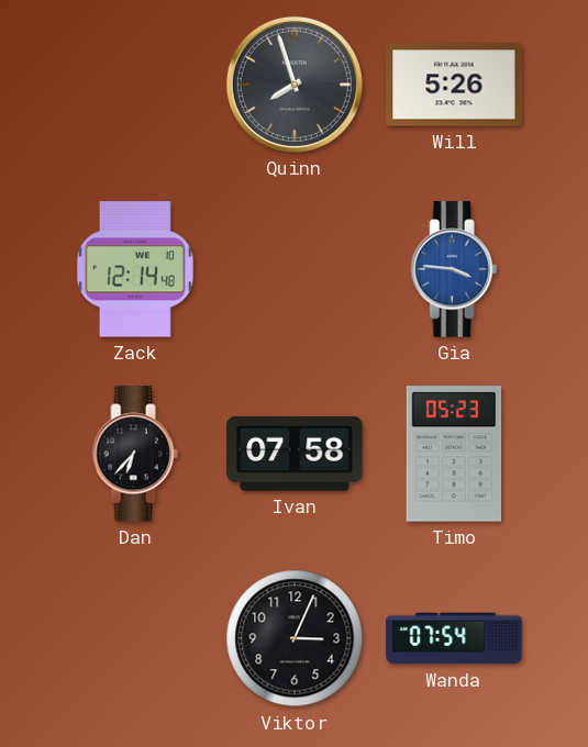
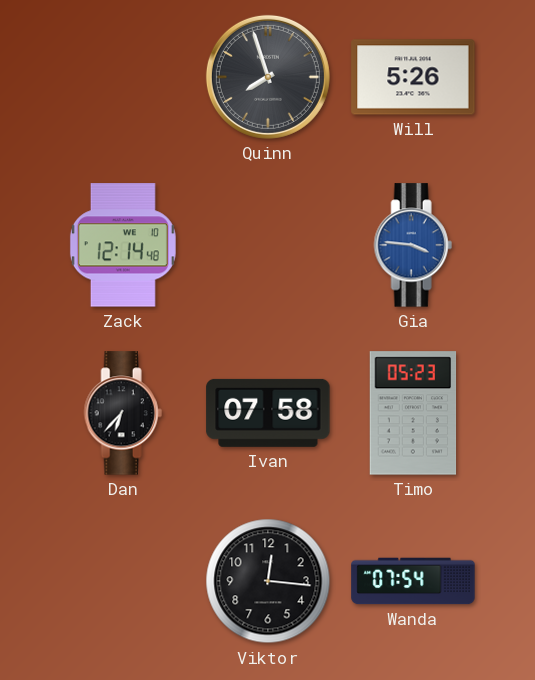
Viktor: 3:04 -> 12:16 (268, 581)
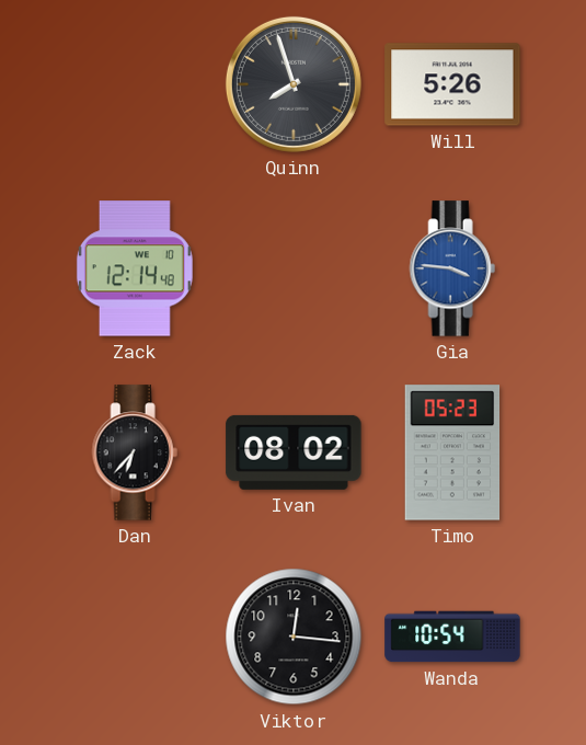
Ivan: 07:58 -> 08:02 (294, 452)
Wanda: 07:54 -> 10:54 (452, 637)
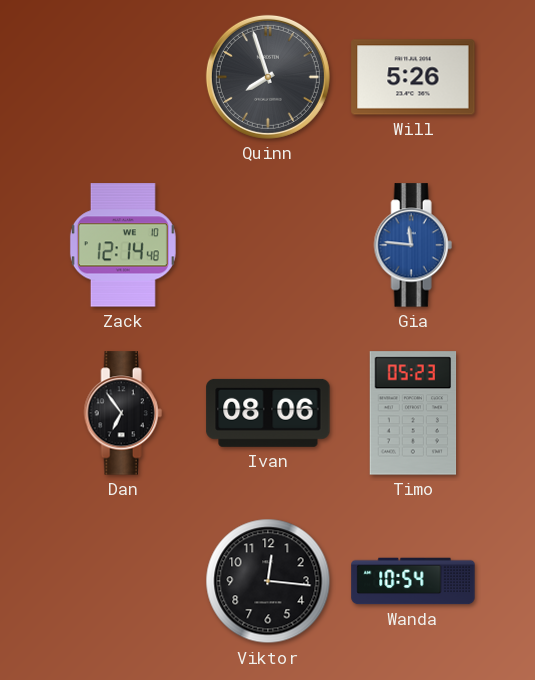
Gia: 3:46 -> 11:46 (413, 245)
Dan: 6:37 -> 6:54 (123, 413)
Ivan: 08:02 -> 08:06 (268, 413)
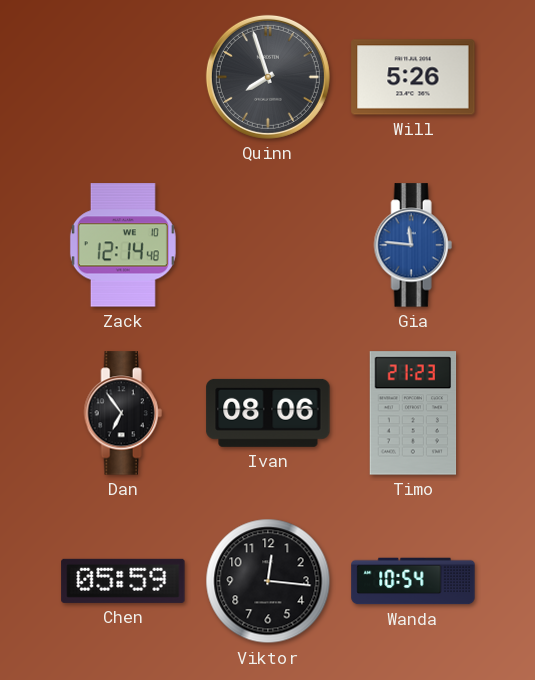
Timo: 05:23 -> 21:23 (413, 413)
Chen: none -> 05:59 (123, 581)
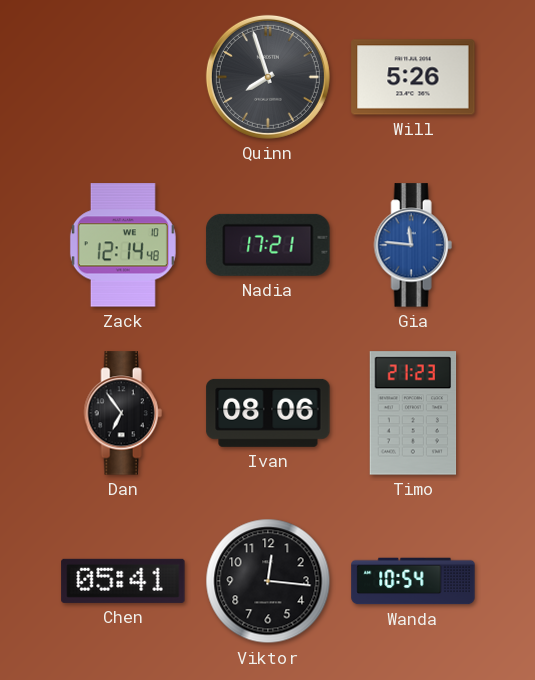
Nadia: none -> 17:21 (268, 245)
Chen: 05:59 -> 05:41 (123, 581)
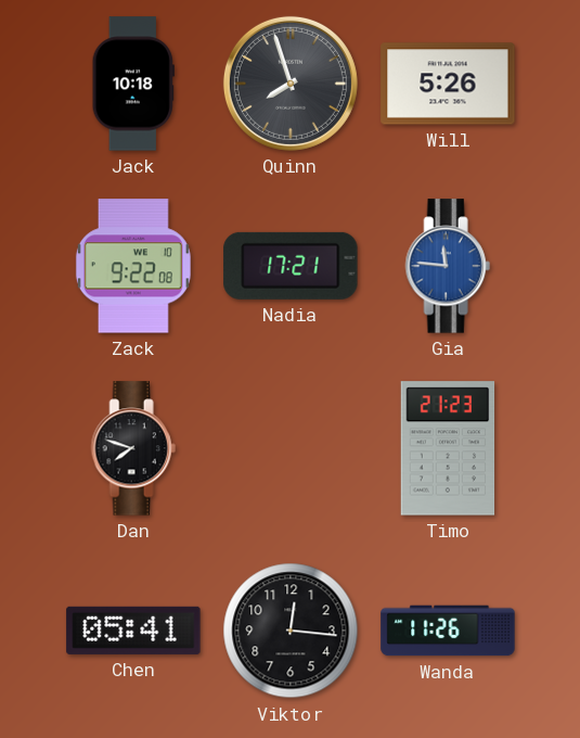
Jack: none -> 10:18 (133, 84)
Zack: 12:14 -> 9:22 (133, 266)
Dan: 6:54 -> 7:48 (133, 448)
Ivan: 08:06 -> none (268, 413)
Wanda: 10:54 -> 11:26 (448, 631)
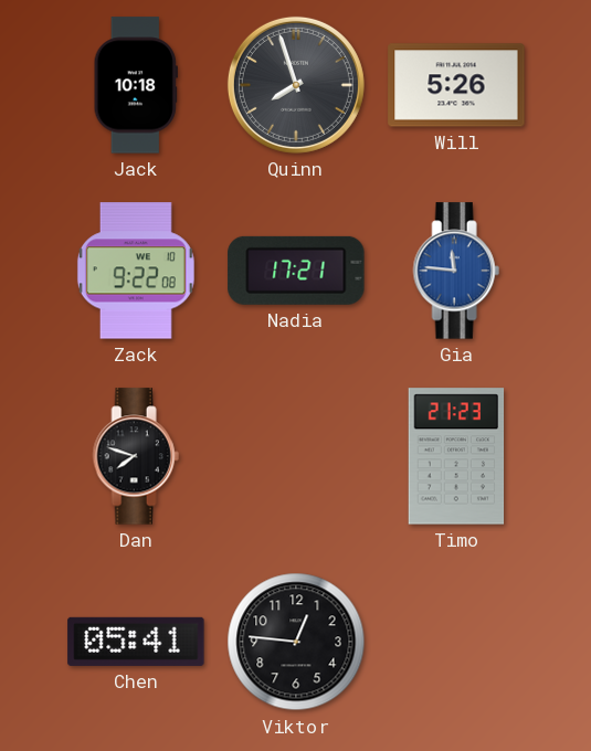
Viktor: 12:16 -> 12:46 (296, 642)
Wanda: 11:26 -> none (448, 631)
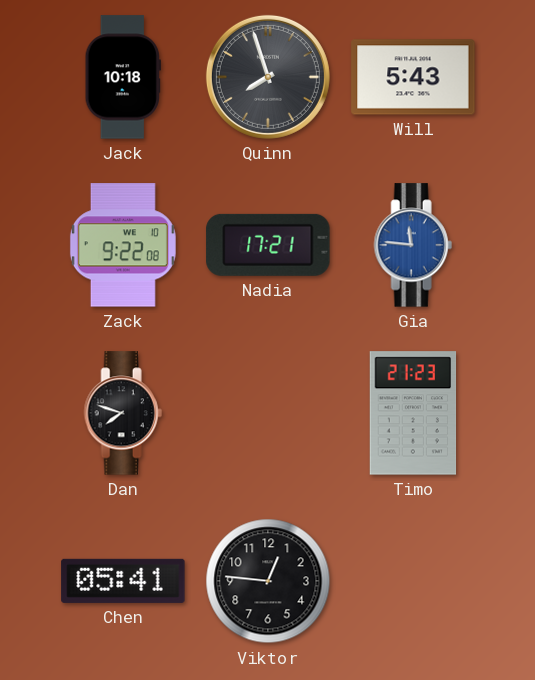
Will: 5:26 -> 5:43 (413, 77)
